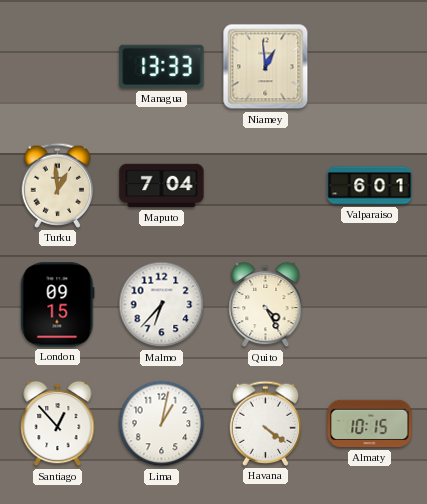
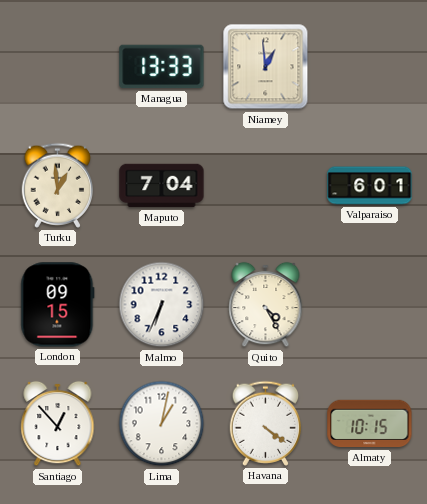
Malmo: 6:37 -> 6:34 (162, 305)
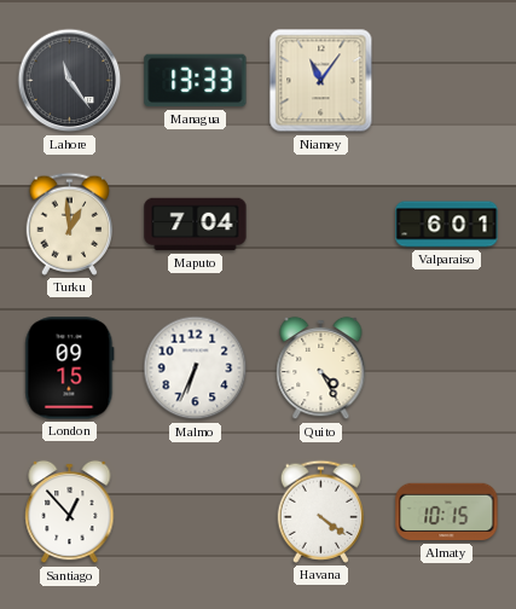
Lahore: none -> 11:24 (70, 81)
Niamey: 12:59 -> 11:06 (321, 81)
Lima: 1:02 -> none (162, 424)
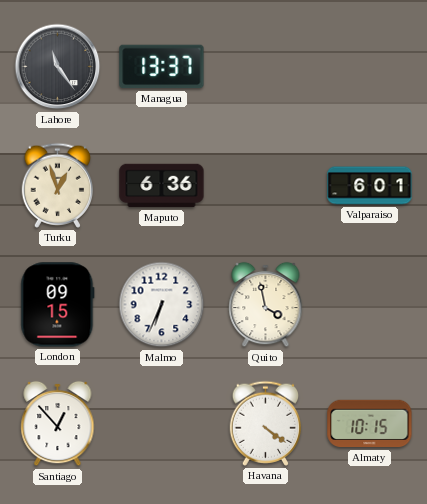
Managua: 13:33 -> 13:37 (162, 67)
Niamey: 11:06 -> none (321, 81)
Turku: 12:59 -> 12:57 (58, 185)
Maputo: 7:04 -> 6:36 (162, 186)
Quito: 4:25 -> 3:58 (266, 305)
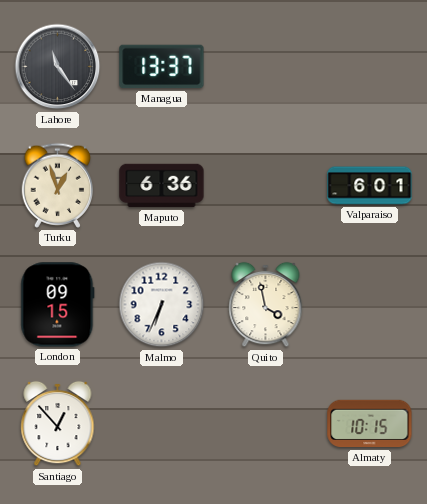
Havana: 4:21 -> none (266, 423)
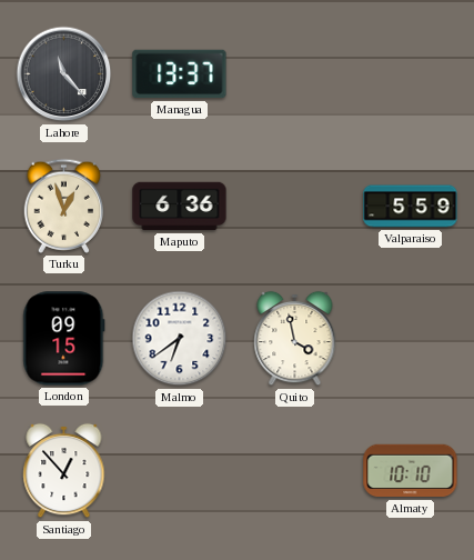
Lahore: 11:24 -> 11:23 (64, 74)
Valparaiso: 6:01 -> 5:59 (411, 207)
Malmo: 6:34 -> 6:39 (180, 339)
Almaty: 10:15 -> 10:10 (411, 471)
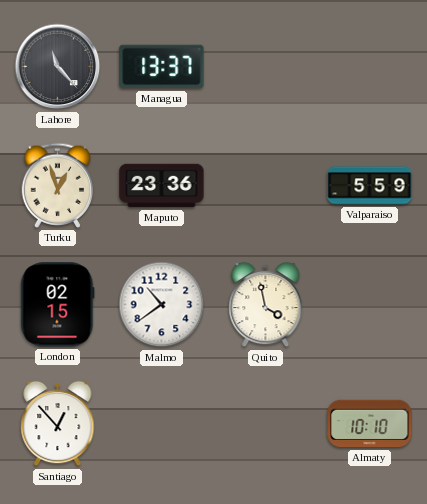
Maputo: 6:36 -> 23:36 (162, 186)
London: 09:15 -> 02:15 (58, 305)
Malmo: 6:39 -> 10:39 (162, 305)
